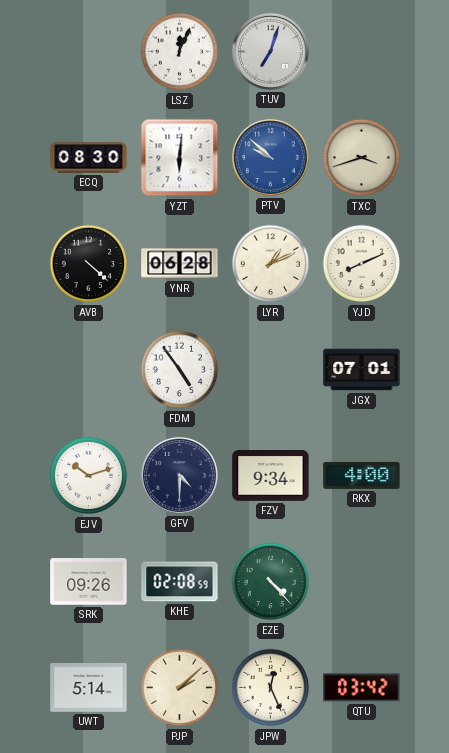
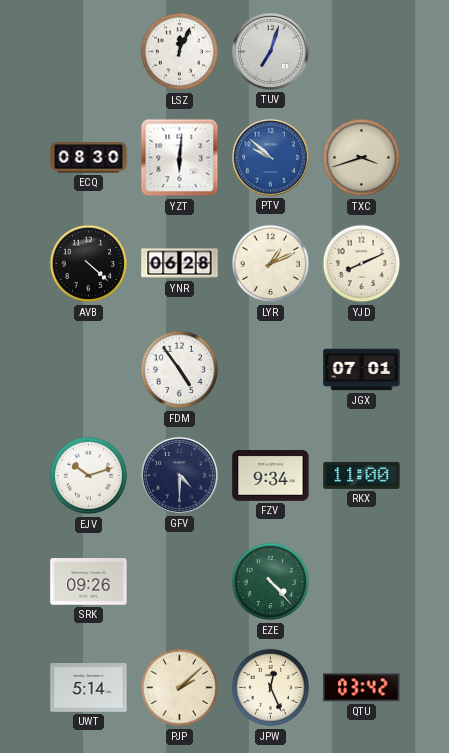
RKX: 4:00 -> 11:00 (362, 475)
KHE: 02:08 -> none (180, 582)
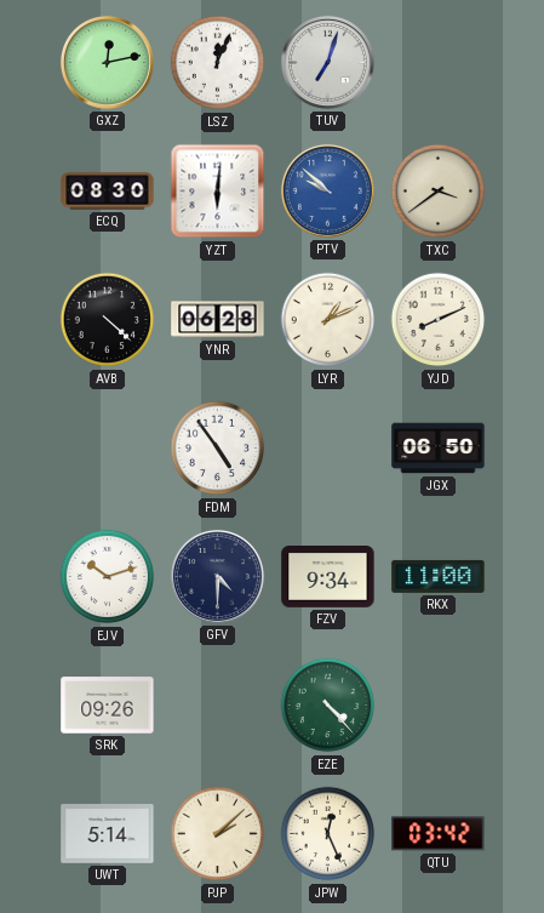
GXZ: none -> 12:13 (107, 62)
TXC: 3:42 -> 3:39 (439, 192)
JGX: 07:01 -> 06:50 (439, 449)
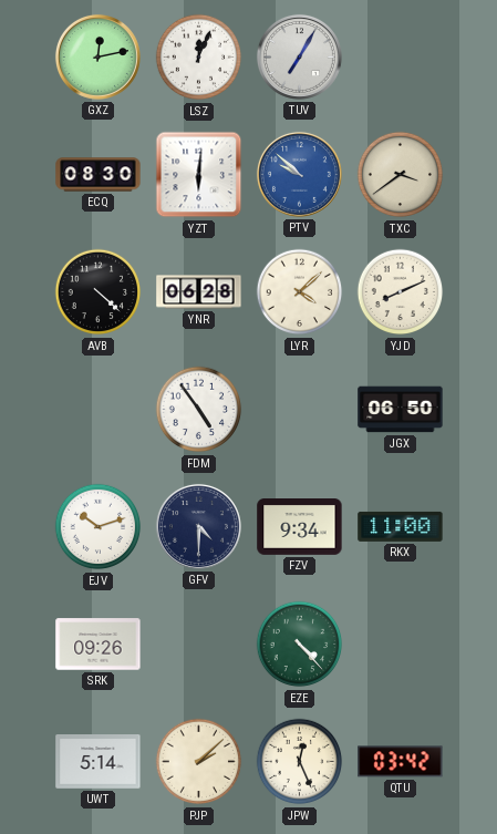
TUV: 7:03 -> 7:05 (299, 56)
LYR: 1:11 -> 4:08 (300, 292)
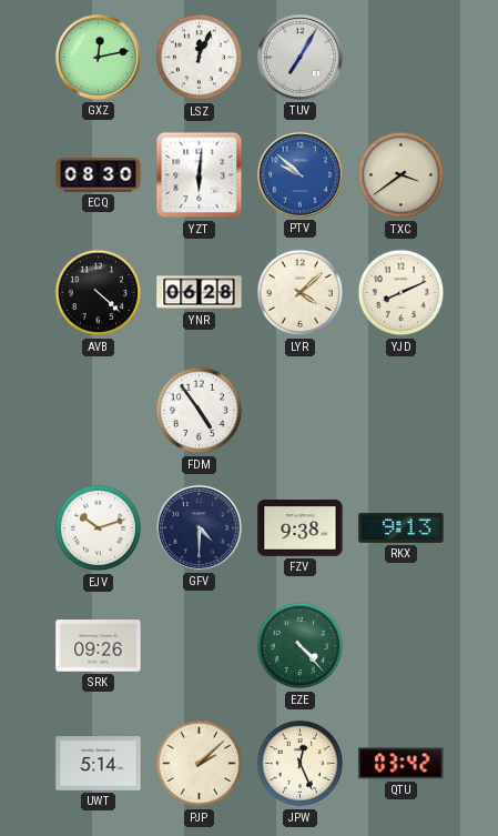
JGX: 06:50 -> none (401, 410)
FZV: 9:34 -> 9:38 (301, 528)
RKX: 11:00 -> 9:13 (402, 527)
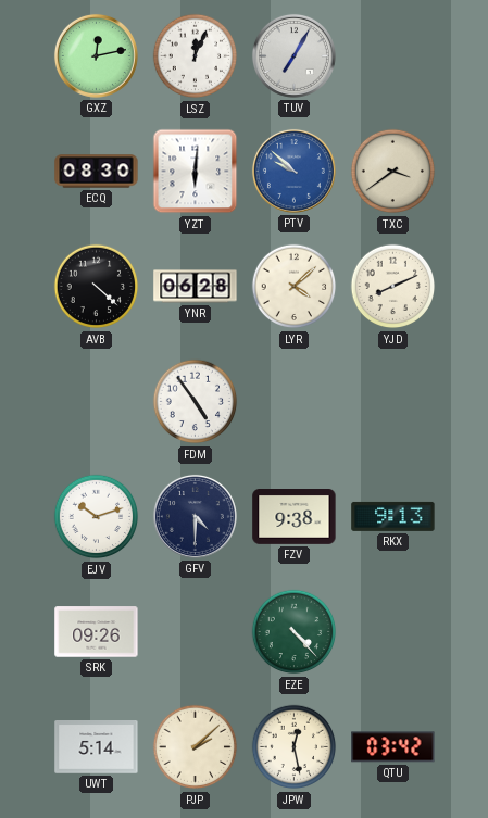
JPW: 12:26 -> 12:28 (295, 747)
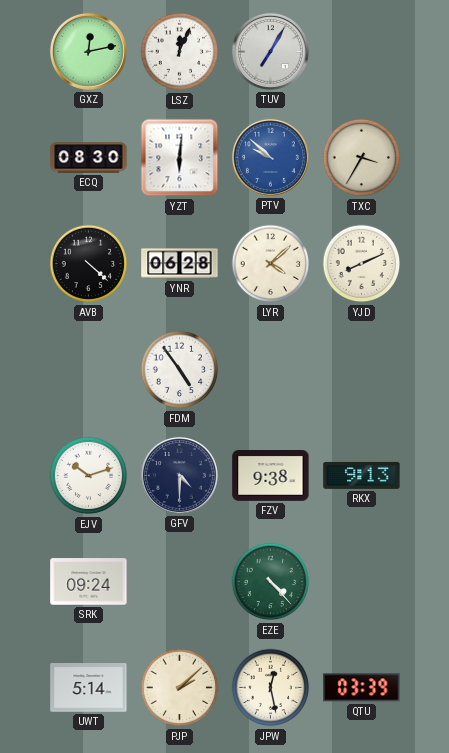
TXC: 3:39 -> 3:35 (362, 158)
SRK: 09:26 -> 09:24 (89, 582)
QTU: 03:42 -> 03:39 (362, 688)
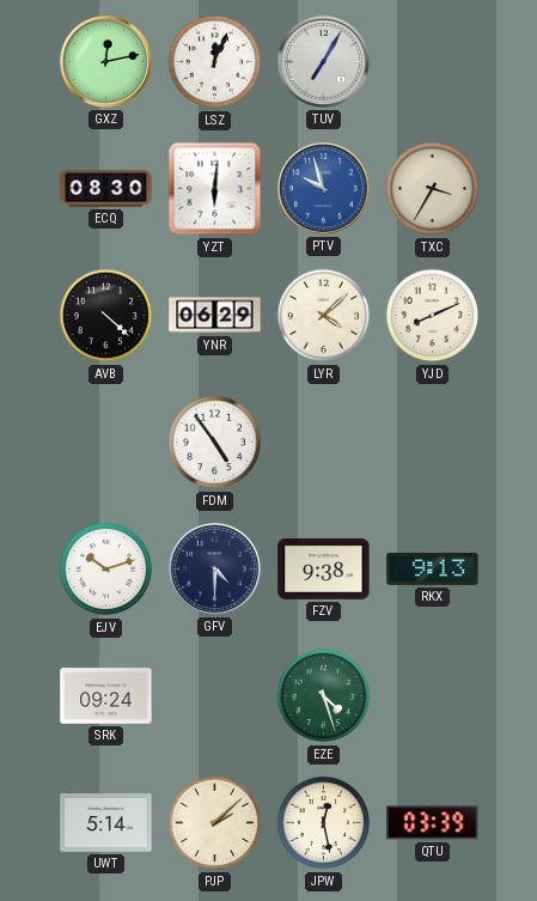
PTV: 9:52 -> 9:57 (323, 188)
YNR: 06:28 -> 06:29 (215, 316)
EZE: 4:23 -> 4:27 (324, 696)
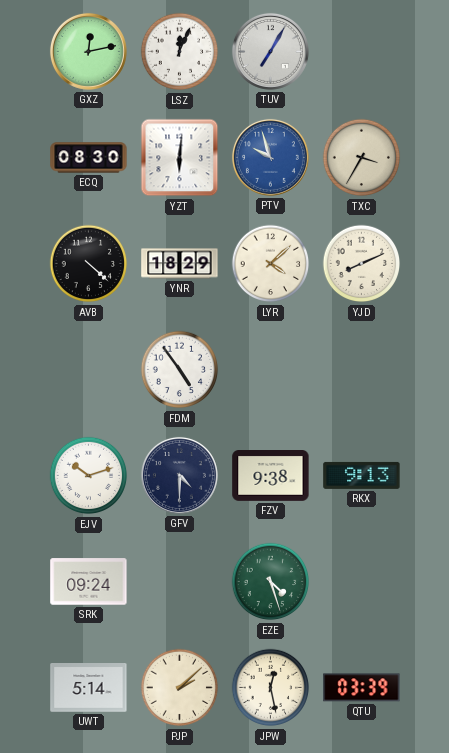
YNR: 06:29 -> 18:29 (180, 264)
